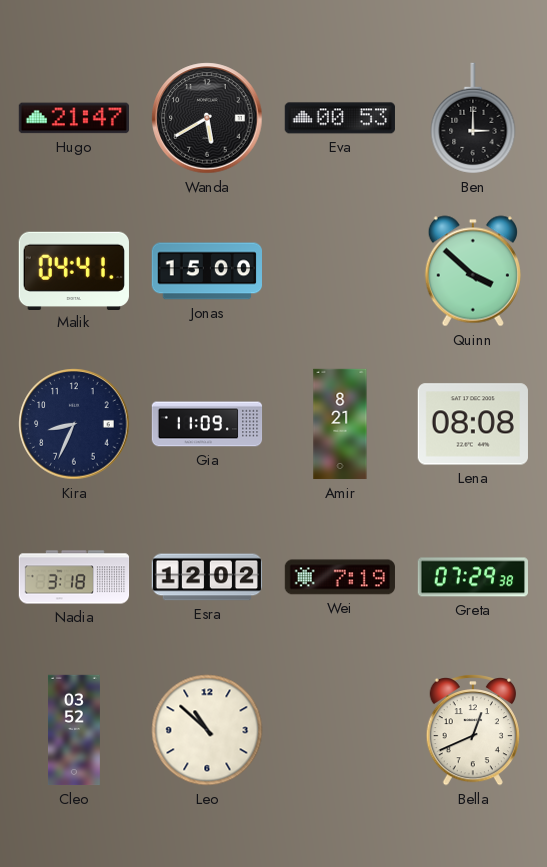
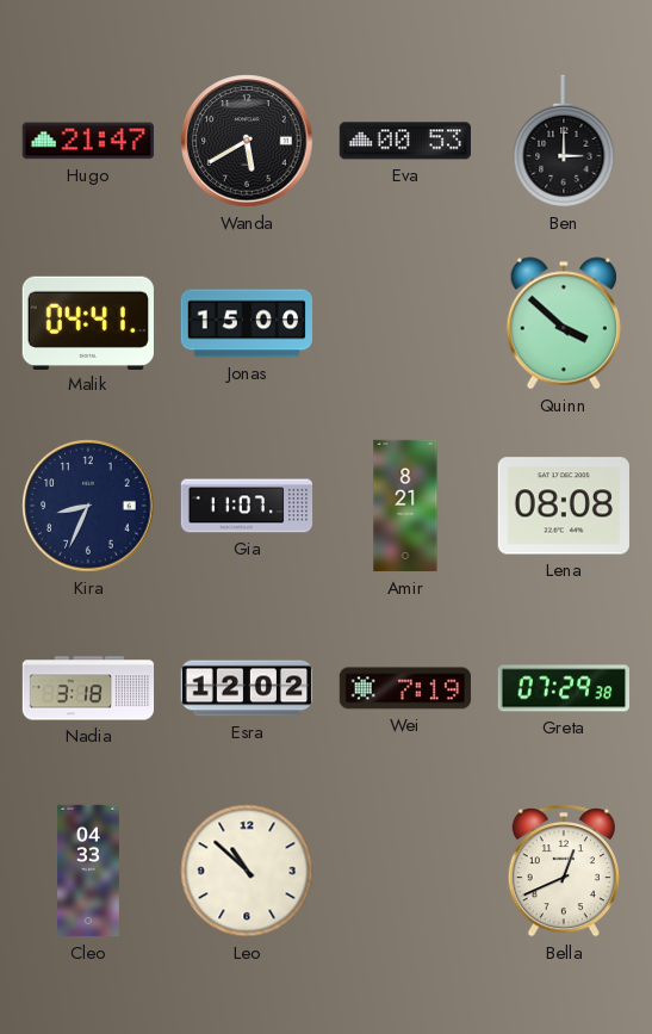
Gia: 11:09 -> 11:07 (247, 506)
Cleo: 03:52 -> 04:33 (88, 871)
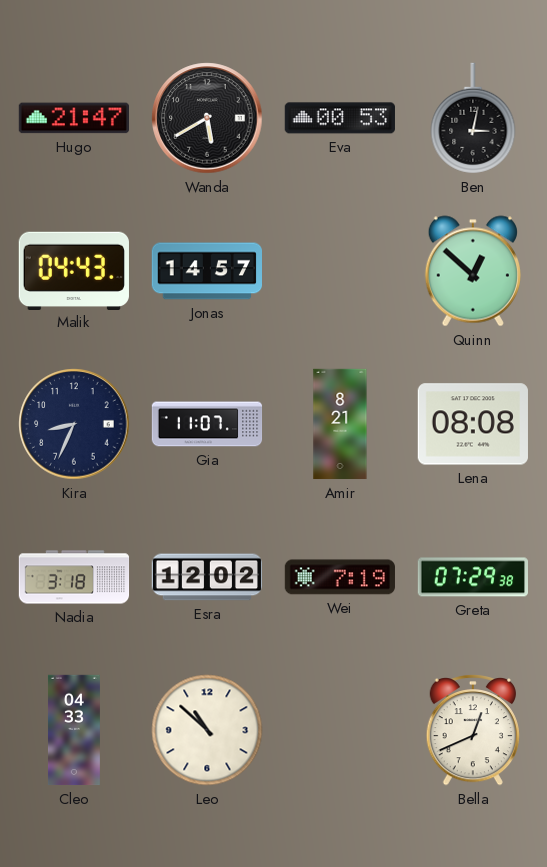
Ben: 3:00 -> 3:02 (473, 118)
Malik: 04:41 -> 04:43 (74, 270)
Jonas: 15:00 -> 14:57 (206, 271)
Quinn: 3:52 -> 12:52 (473, 271)
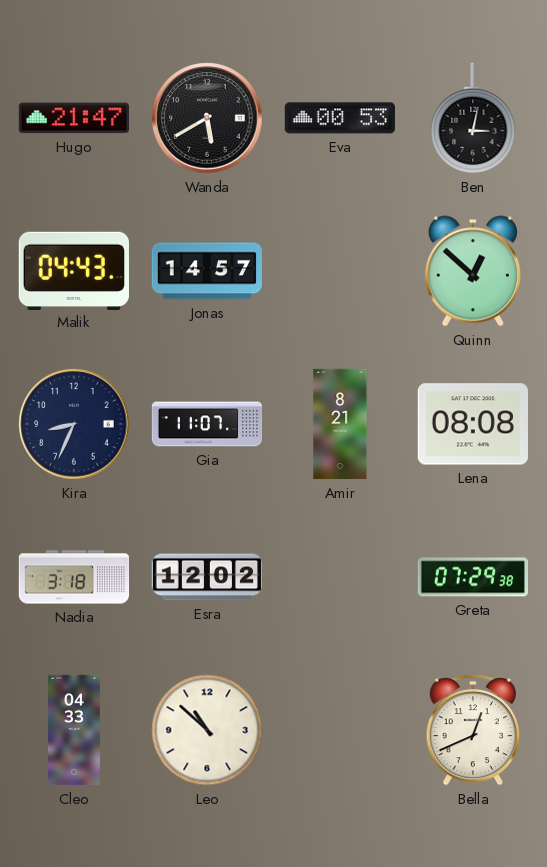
Wei: 7:19 -> none (339, 577)
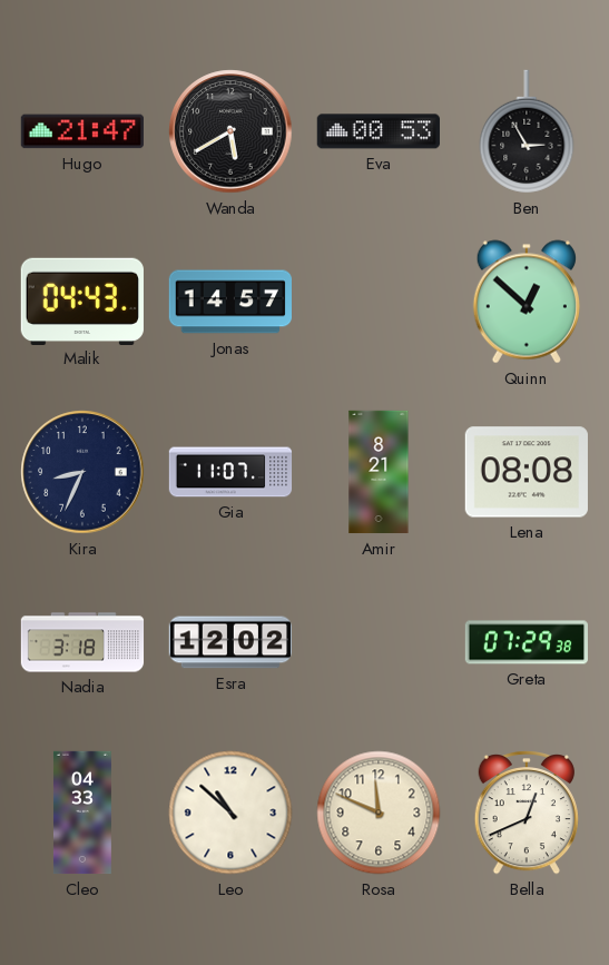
Ben: 3:02 -> 2:55 (527, 131)
Rosa: none -> 11:49 (379, 813)
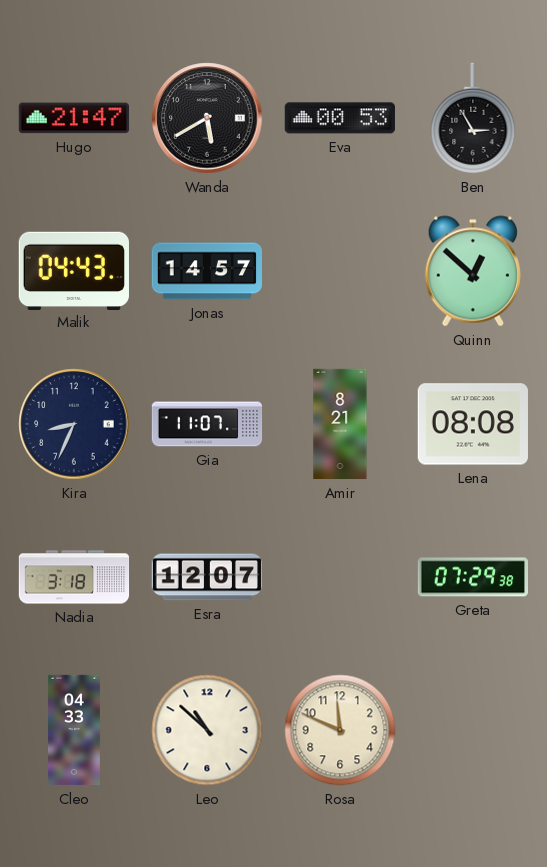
Esra: 12:02 -> 12:07 (207, 577)
Bella: 12:41 -> none (525, 813)
